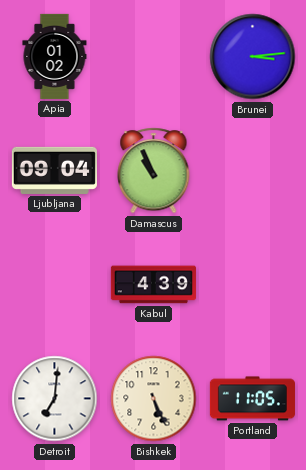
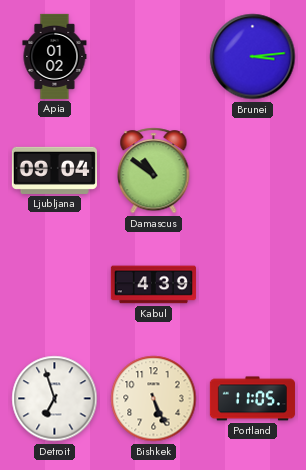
Damascus: 10:56 -> 10:51 (154, 171)
Detroit: 7:01 -> 6:57 (55, 399)
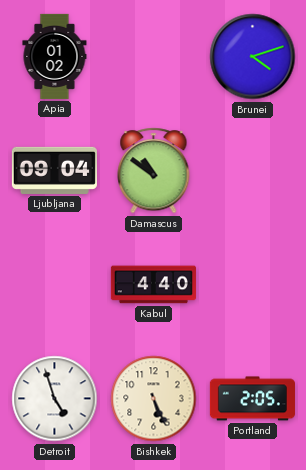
Brunei: 3:14 -> 4:12 (253, 57)
Kabul: 4:39 -> 4:40 (153, 285)
Detroit: 6:57 -> 4:57 (55, 399)
Portland: 11:05 -> 2:05 (252, 399)
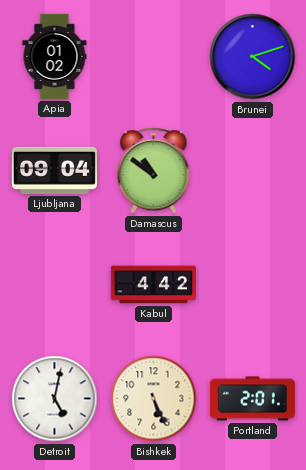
Kabul: 4:40 -> 4:42 (153, 285)
Detroit: 4:57 -> 5:02 (55, 399)
Portland: 2:05 -> 2:01 (252, 399)
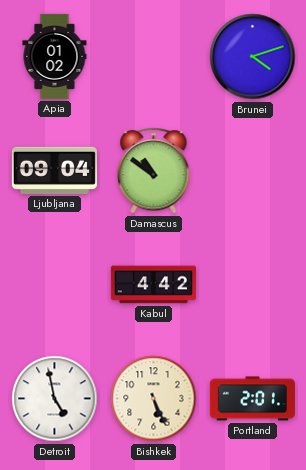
Detroit: 5:02 -> 4:58 (55, 399)
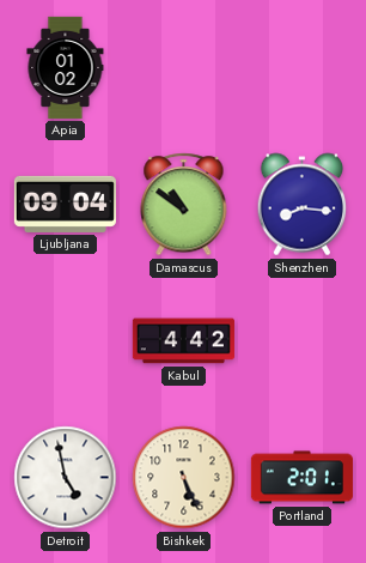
Brunei: 4:12 -> none (253, 57)
Shenzhen: none -> 8:16 (303, 205)
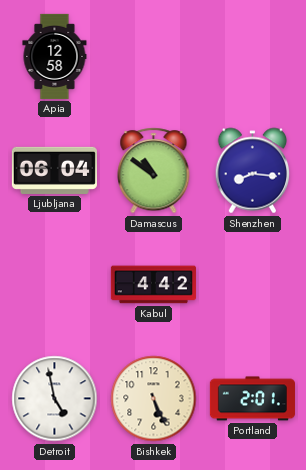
Apia: 01:02 -> 12:58 (55, 56)
Ljubljana: 09:04 -> 06:04 (54, 170)
